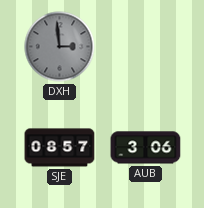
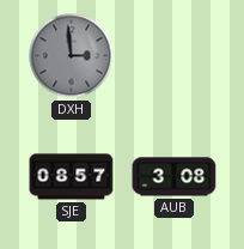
AUB: 3:06 -> 3:08 (175, 177)
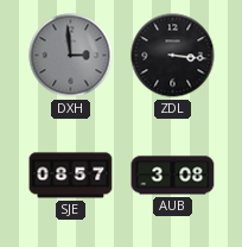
ZDL: none -> 3:16 (173, 56)
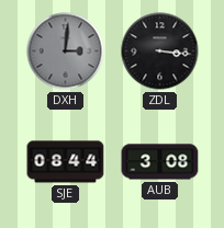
DXH: 2:59 -> 3:01 (66, 52)
SJE: 08:57 -> 08:44 (66, 162)
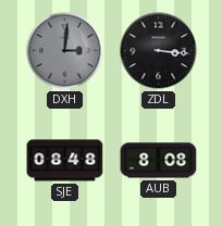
SJE: 08:44 -> 08:48 (65, 161)
AUB: 3:08 -> 8:08 (159, 161)
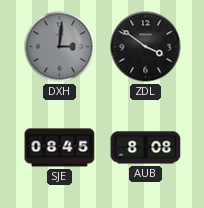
ZDL: 3:16 -> 3:51 (146, 47)
SJE: 08:48 -> 08:45 (60, 148)
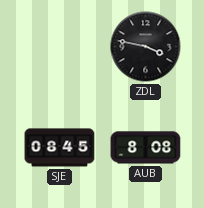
DXH: 3:01 -> none (60, 47)
ZDL: 3:51 -> 3:47 (146, 47)
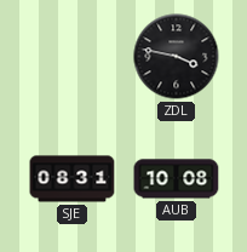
SJE: 08:45 -> 08:31 (73, 179)
AUB: 8:08 -> 10:08 (177, 179)
